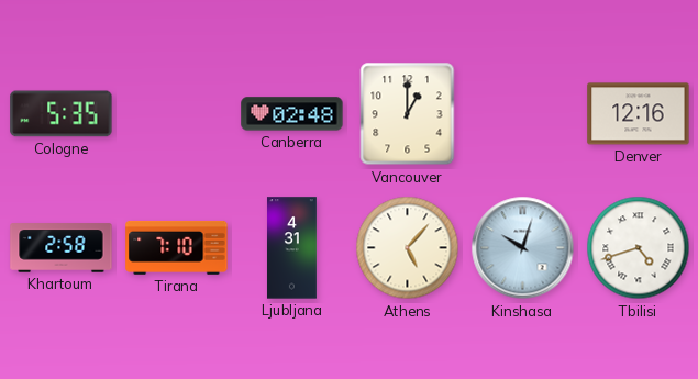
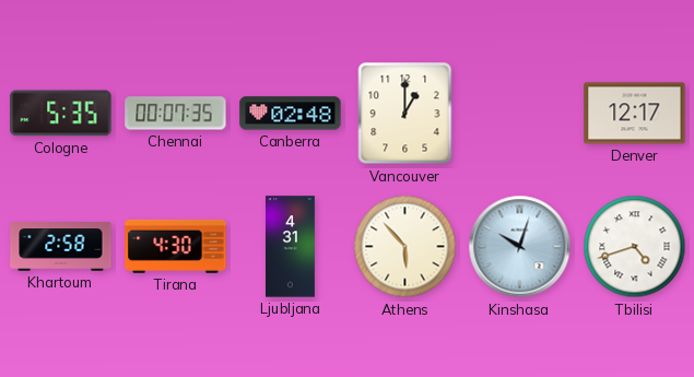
Chennai: none -> 00:07 (176, 114)
Denver: 12:16 -> 12:17 (635, 114)
Tirana: 7:10 -> 4:30 (176, 246)
Athens: 5:07 -> 5:53 (405, 247)
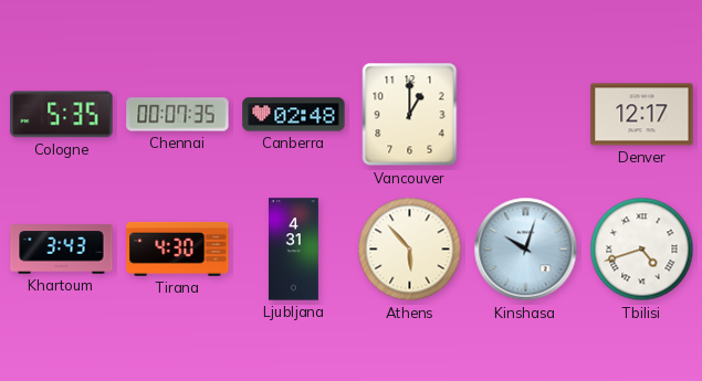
Khartoum: 2:58 -> 3:43 (62, 250)
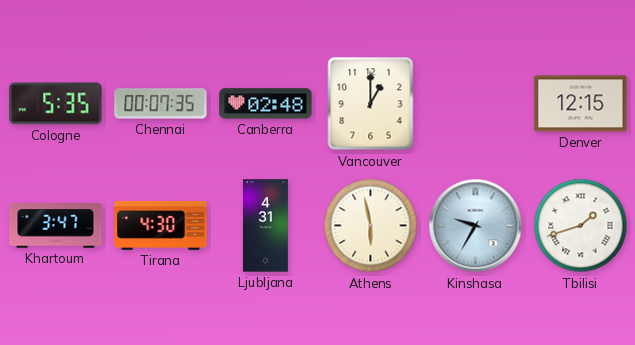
Denver: 12:17 -> 12:15 (581, 104)
Khartoum: 3:43 -> 3:47 (56, 226)
Athens: 5:53 -> 5:58 (371, 226)
Kinshasa: 10:03 -> 9:35 (476, 226)
Tbilisi: 4:42 -> 1:42 (581, 226)
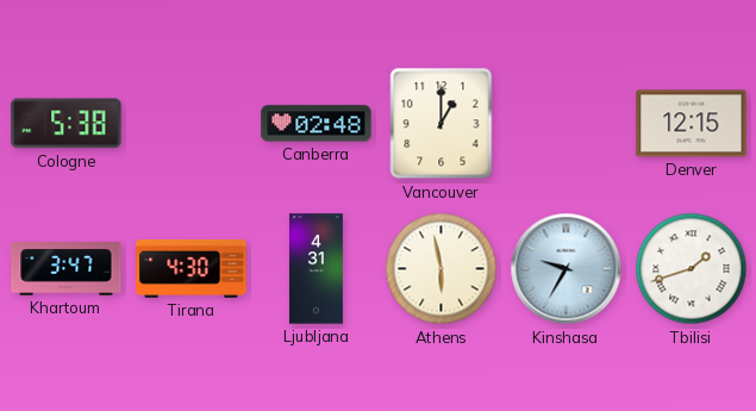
Cologne: 5:35 -> 5:38 (67, 124)
Chennai: 00:07 -> none (161, 104)
